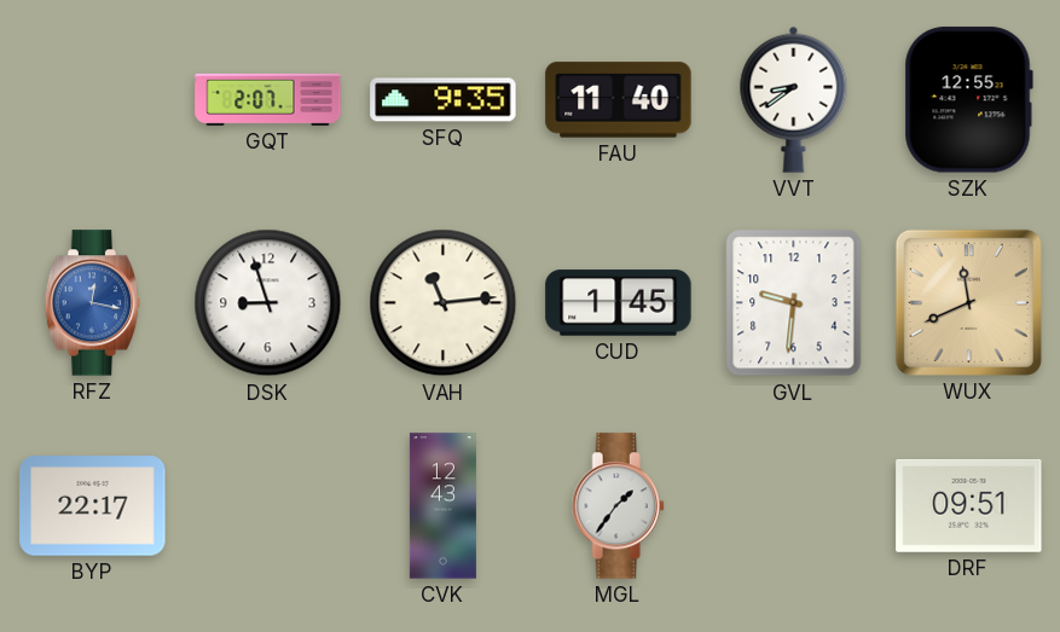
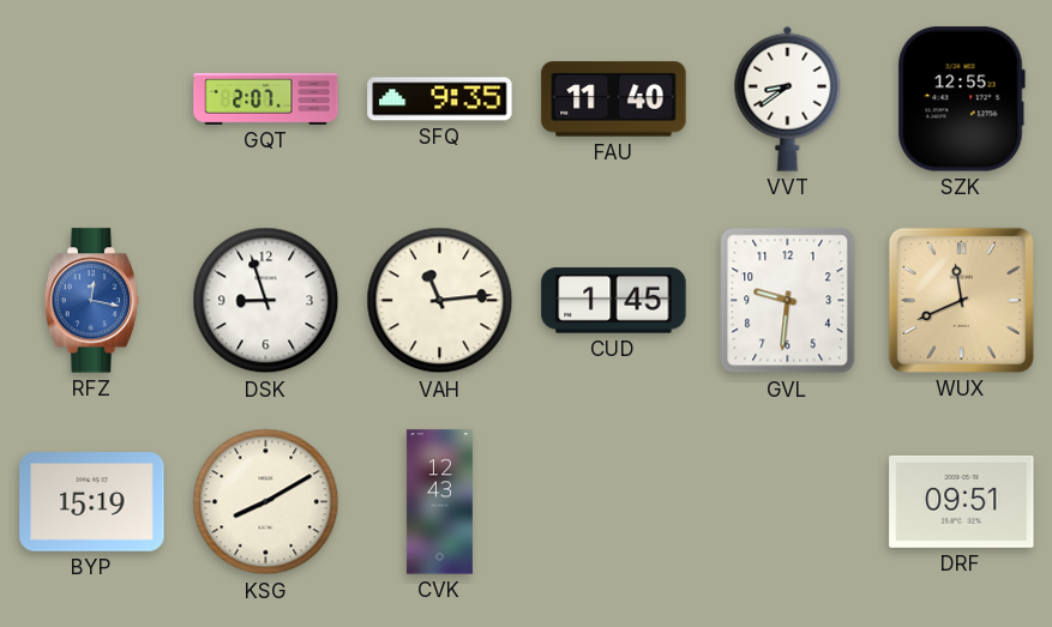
BYP: 22:17 -> 15:19 (92, 502)
KSG: none -> 8:10 (266, 502)
MGL: 1:36 -> none (618, 506)
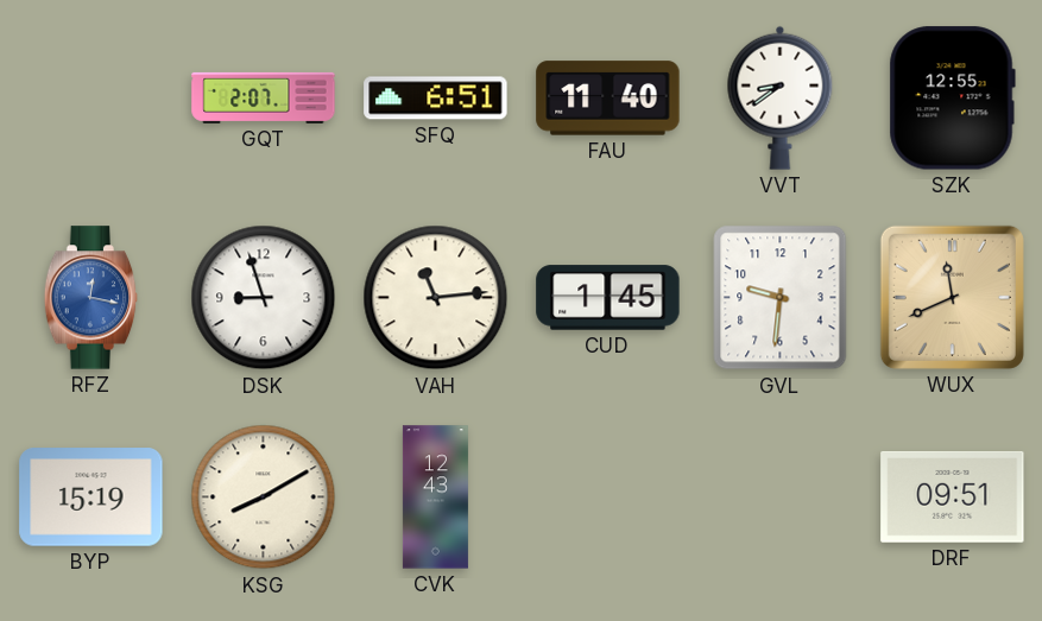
SFQ: 9:35 -> 6:51 (436, 99)
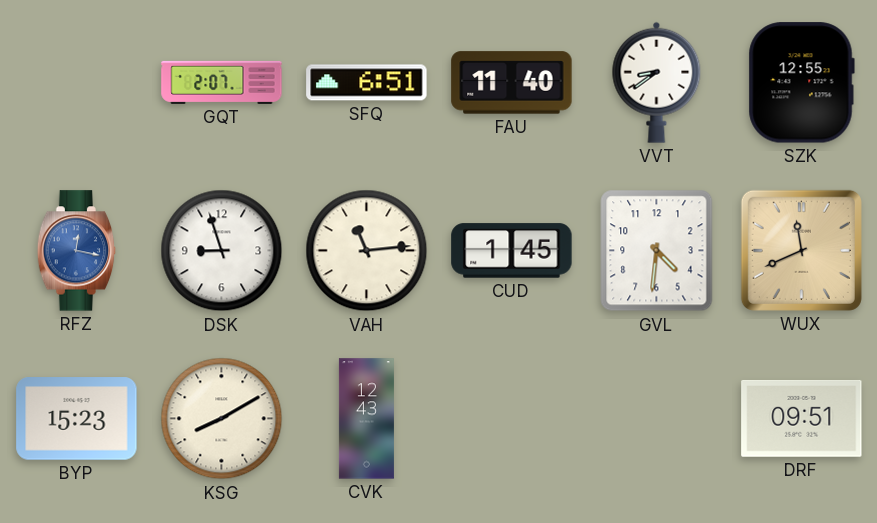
GVL: 9:31 -> 4:31 (657, 251)
BYP: 15:19 -> 15:23 (77, 419)
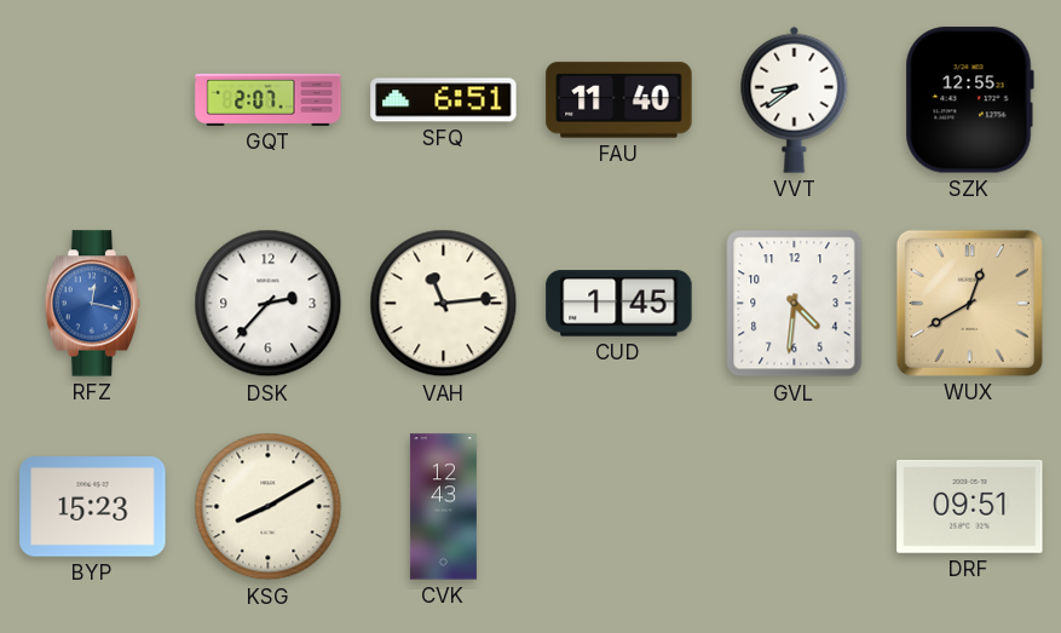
DSK: 8:57 -> 2:37 (269, 304)
WUX: 11:41 -> 12:40 (969, 303)
